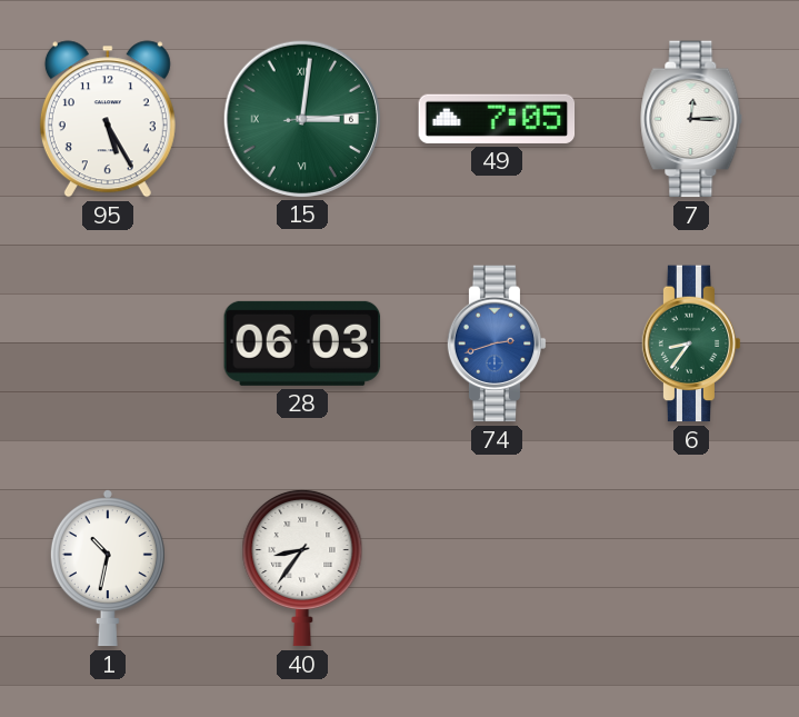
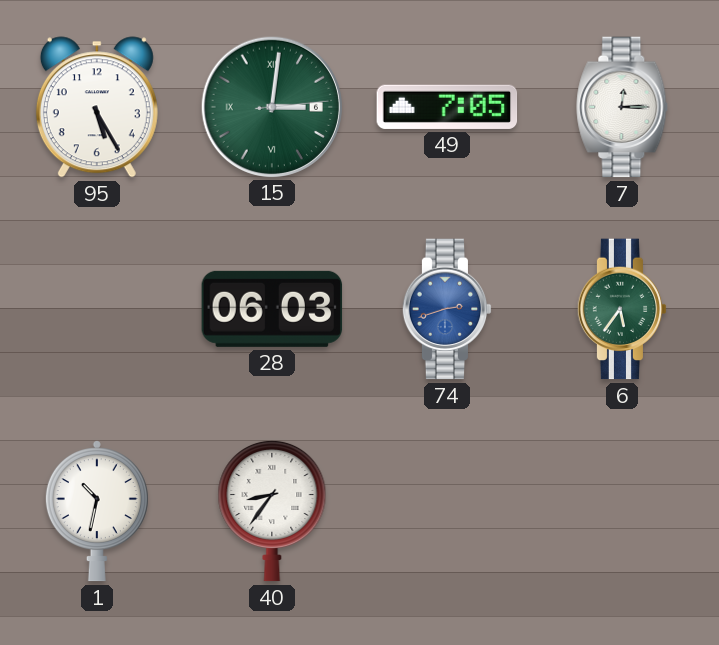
6: 8:36 -> 5:36 (622, 309)
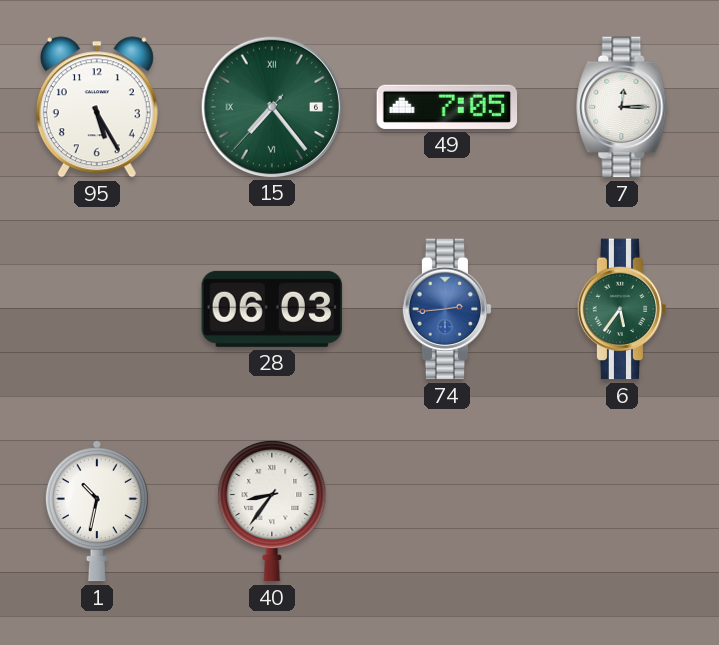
15: 3:01 -> 7:23 (271, 106)
74: 2:42 -> 2:44 (447, 309)
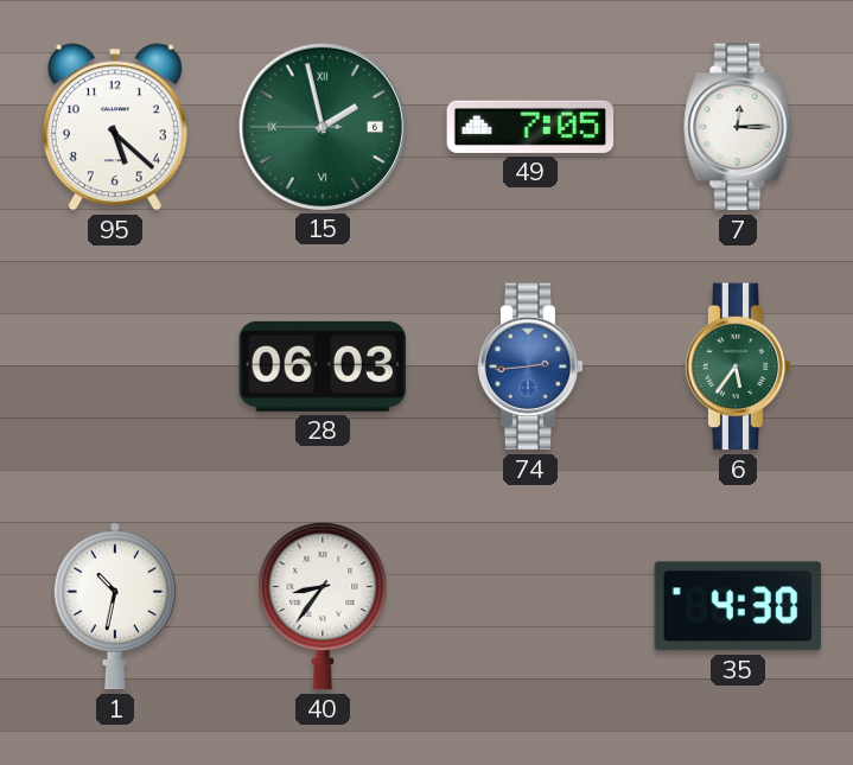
95: 5:25 -> 5:22 (115, 127)
15: 7:23 -> 1:57 (322, 126)
35: none -> 4:30 (738, 606)
